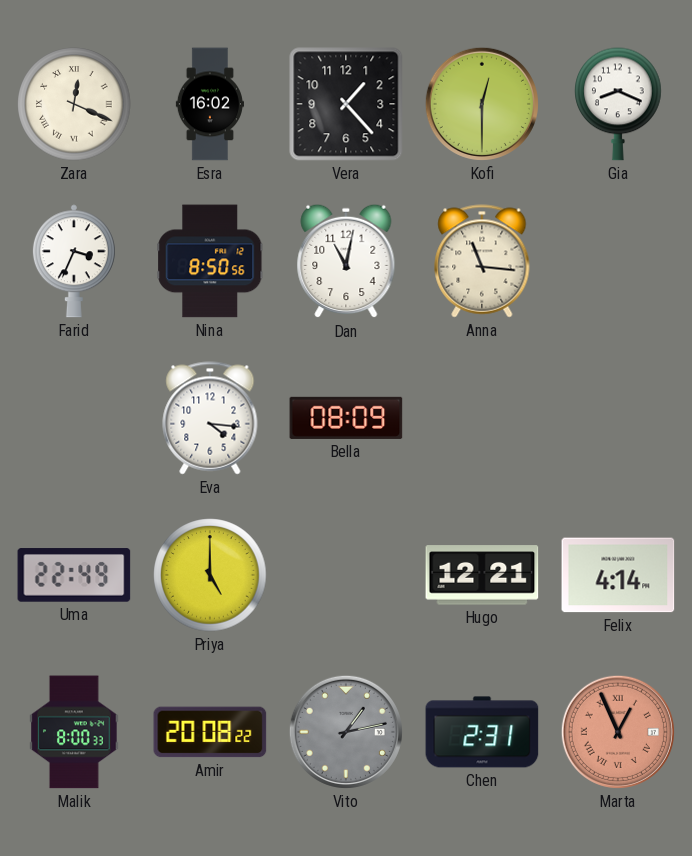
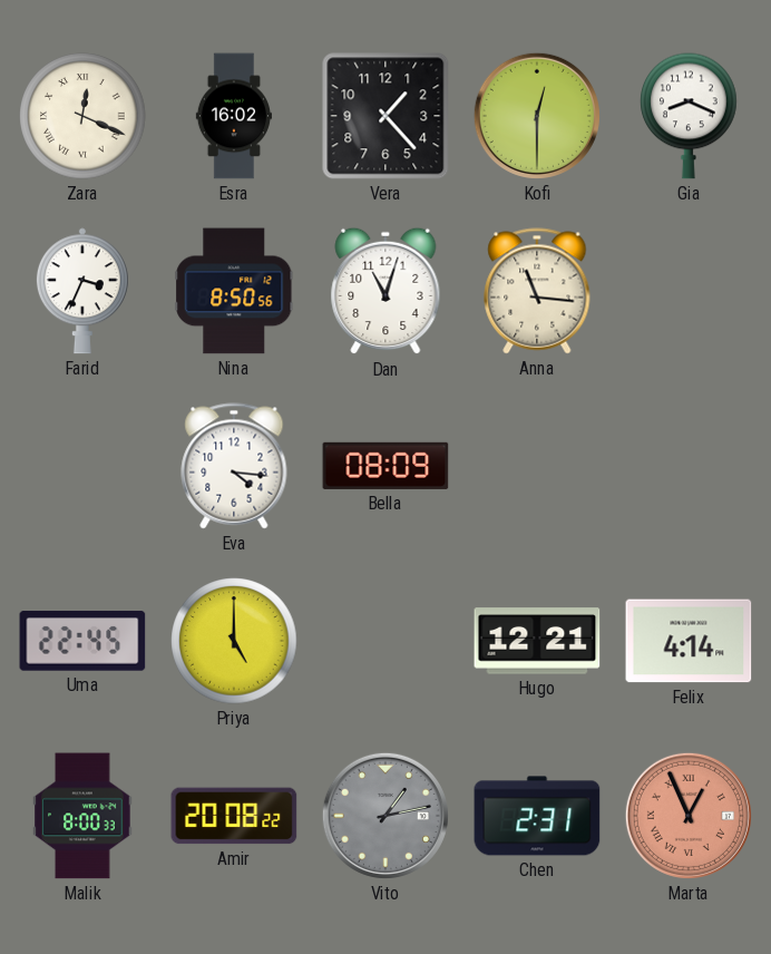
Dan: 11:02 -> 11:03 (385, 291)
Uma: 22:49 -> 22:45 (82, 641)
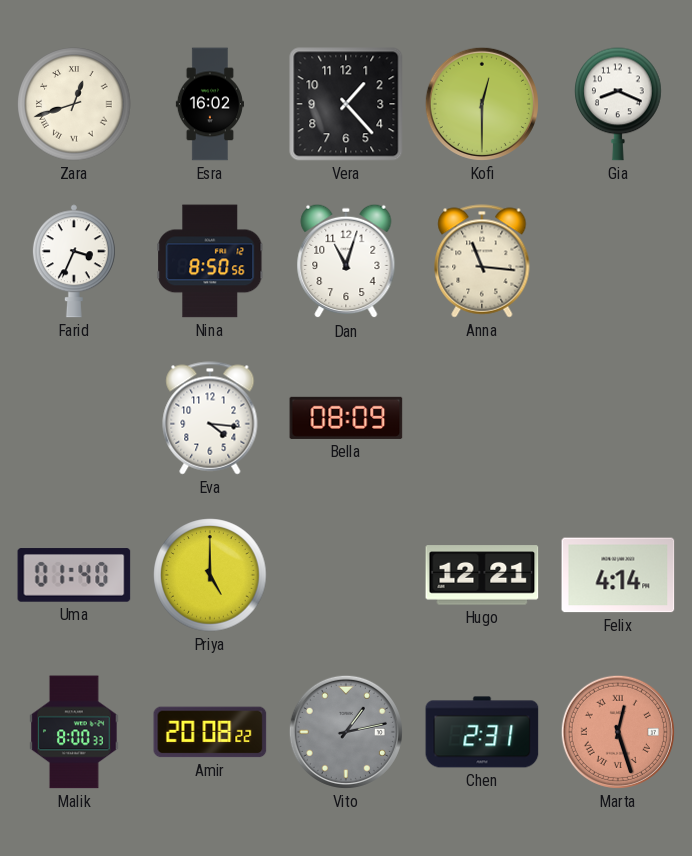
Zara: 12:19 -> 12:42 (74, 104)
Uma: 22:45 -> 01:40 (74, 575)
Marta: 12:56 -> 12:27 (618, 732)
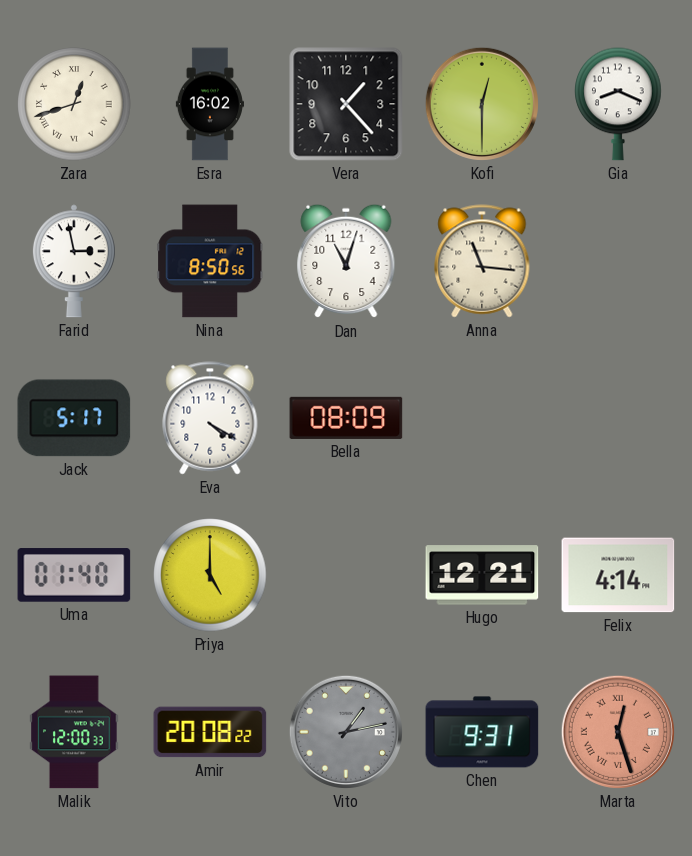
Farid: 3:34 -> 2:58 (74, 261)
Jack: none -> 5:17 (74, 418)
Eva: 4:16 -> 4:20 (210, 418)
Malik: 8:00 -> 12:00 (74, 732)
Chen: 2:31 -> 9:31 (482, 732)
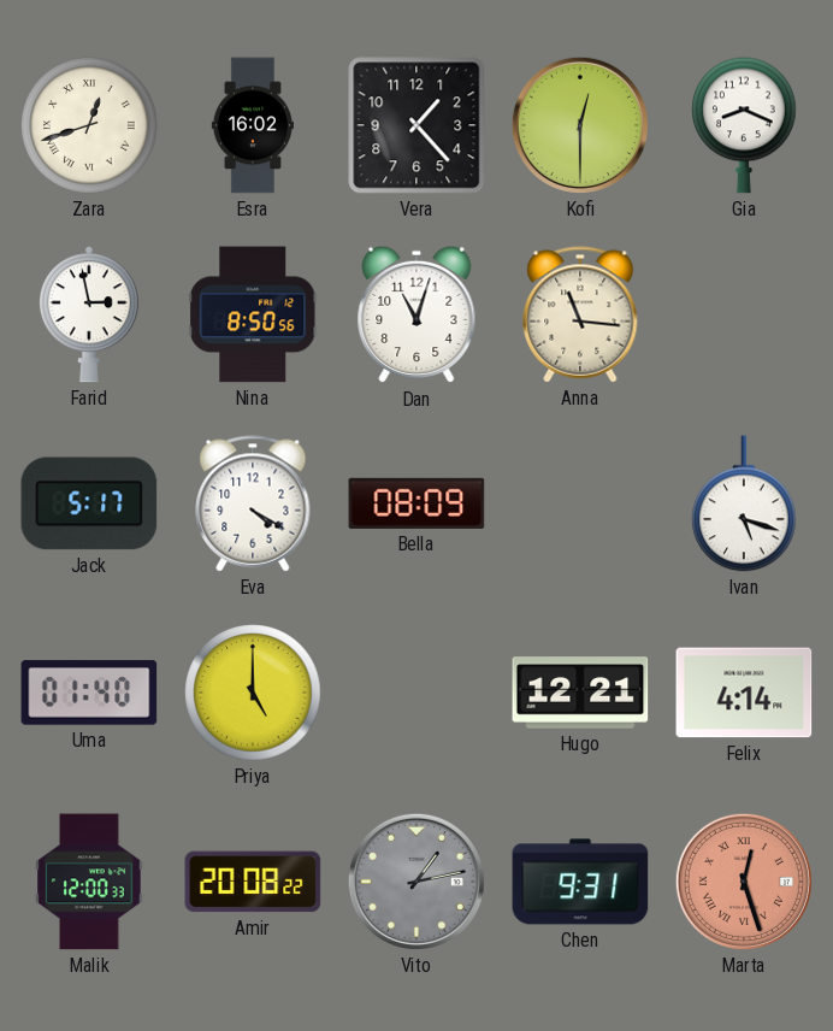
Ivan: none -> 5:18 (744, 503)
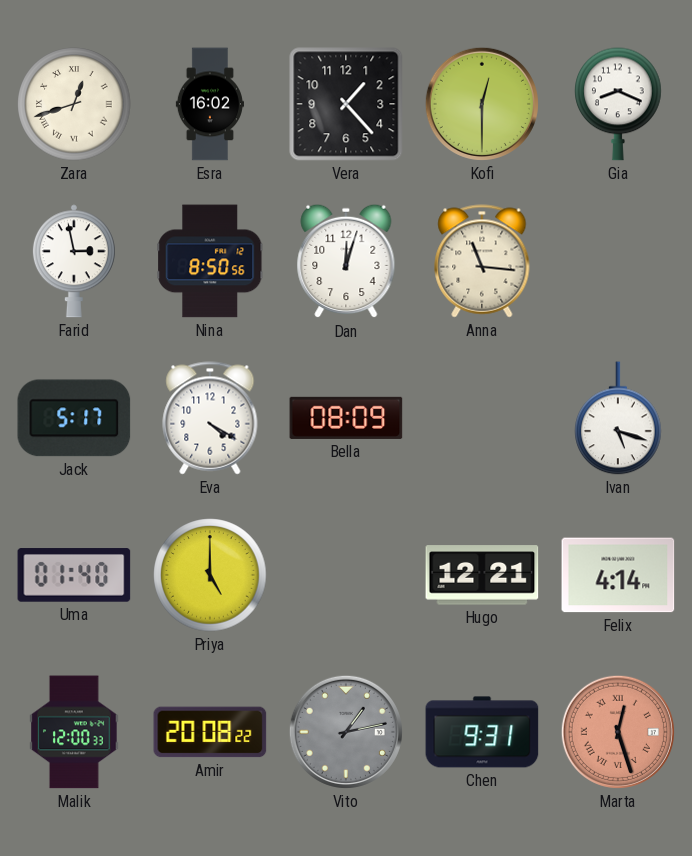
Dan: 11:03 -> 12:03 (346, 261)
